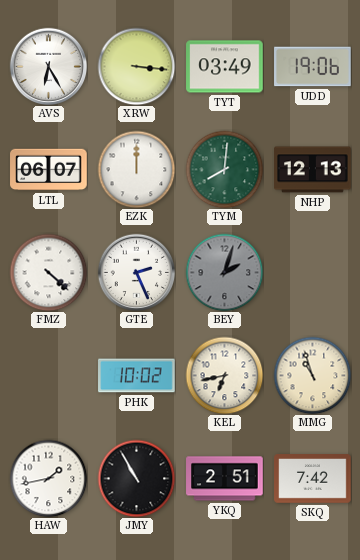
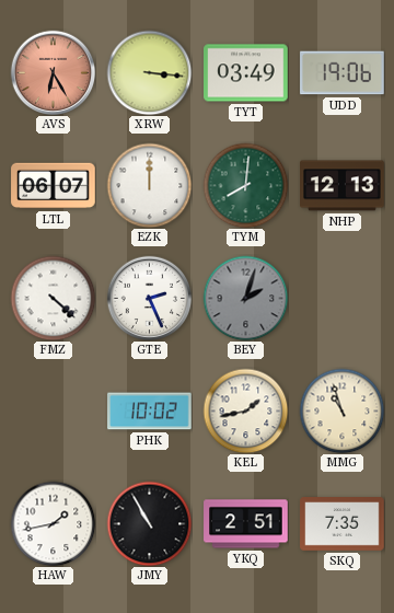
AVS dial: white -> salmon (53, 72)
KEL: 6:43 -> 1:43 (245, 410)
SKQ: 7:42 -> 7:35 (343, 524)
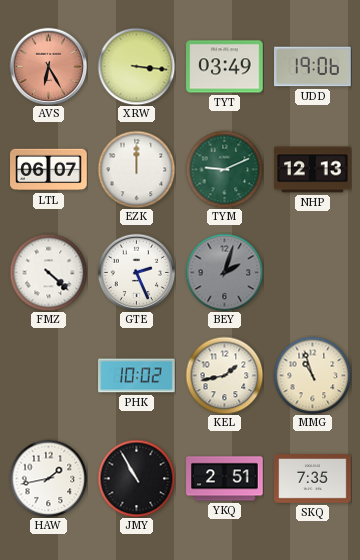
TYM: 8:01 -> 9:11 (224, 169)
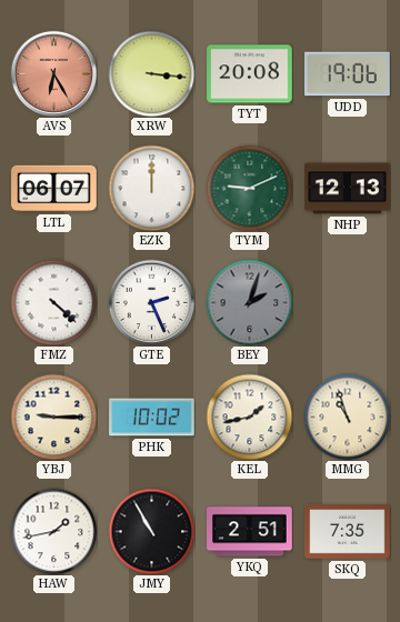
TYT: 03:49 -> 20:08 (250, 74)
YBJ: none -> 9:15 (53, 417)
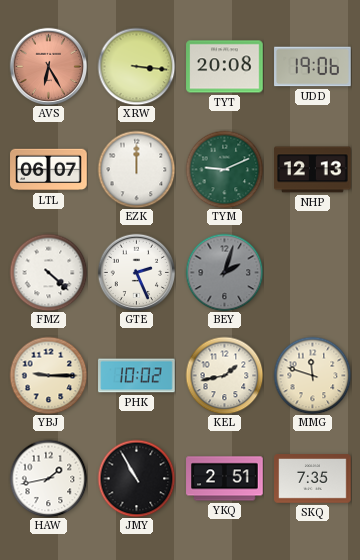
MMG: 10:57 -> 11:48 (312, 375)
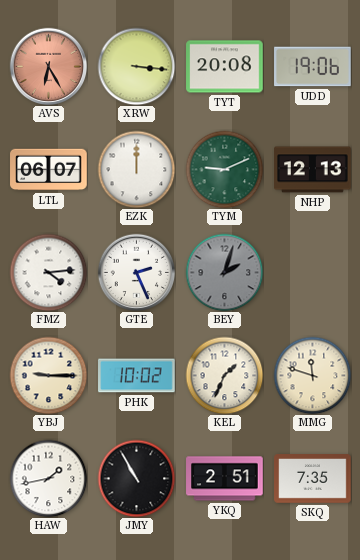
FMZ: 4:22 -> 4:14 (48, 272)
KEL: 1:43 -> 1:34 (224, 375)
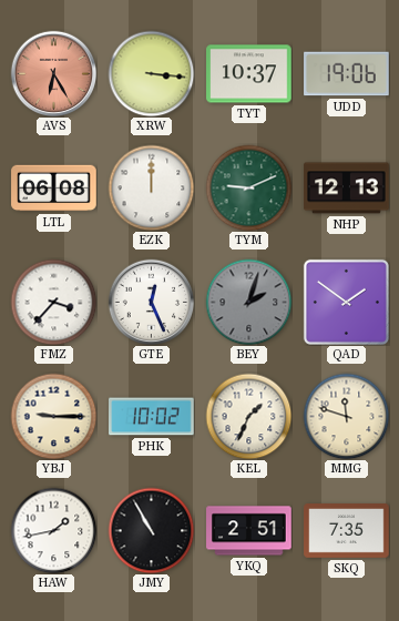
TYT: 20:08 -> 10:37 (249, 74)
LTL: 06:07 -> 06:08 (54, 189)
FMZ: 4:14 -> 3:37 (53, 302)
GTE: 2:26 -> 12:26 (151, 302)
QAD: none -> 1:51 (346, 302)
